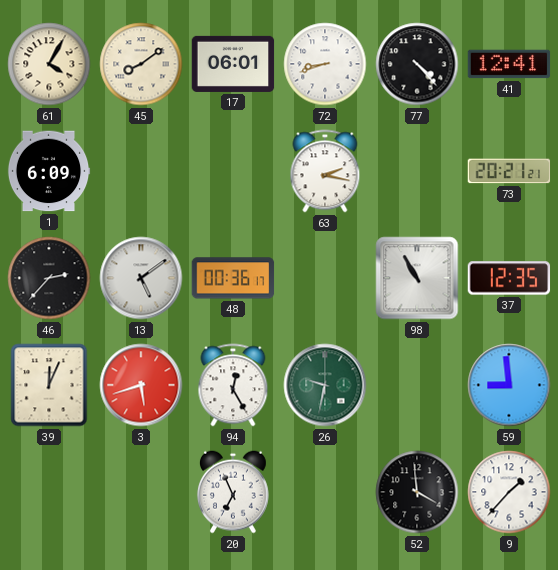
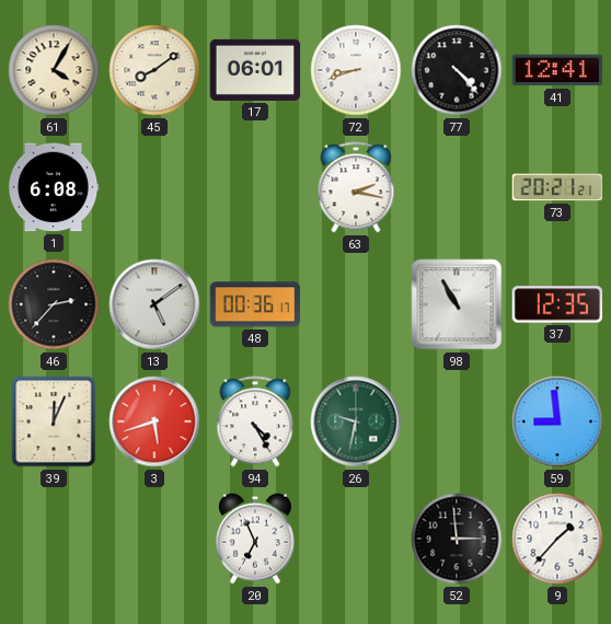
1: 6:09 -> 6:08 (54, 187)
94: 12:25 -> 4:25 (255, 421)
52: 3:59 -> 2:59 (457, 539)
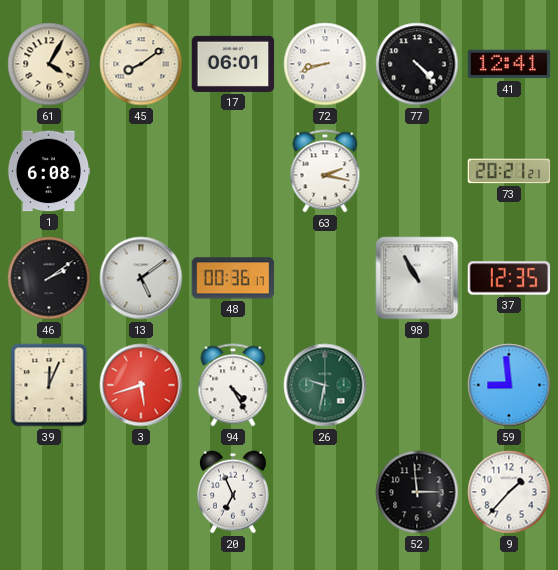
46: 2:37 -> 2:09 (49, 278)
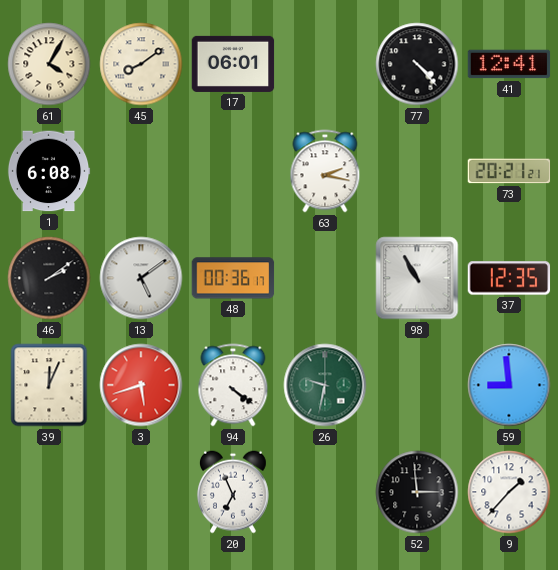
72: 8:42 -> none (325, 64)
94: 4:25 -> 4:21 (233, 385)
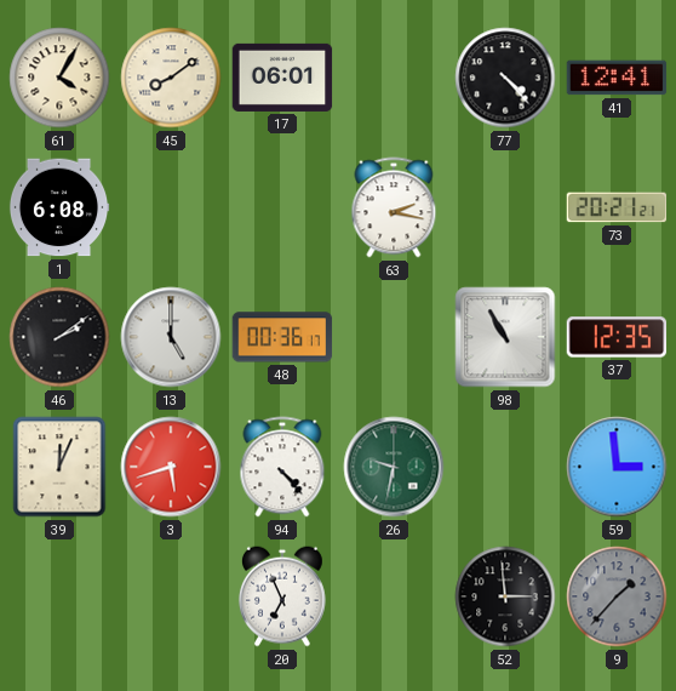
13: 5:09 -> 5:00 (171, 337)
94: 4:21 -> 4:23 (282, 467)
59: 8:59 -> 2:59 (617, 467)
9 dial: white -> grey (617, 596)
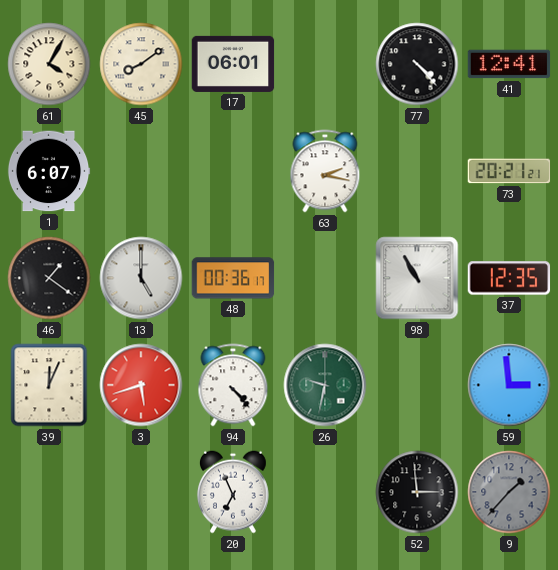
1: 6:08 -> 6:07 (49, 171)
46: 2:09 -> 1:21 (49, 278)
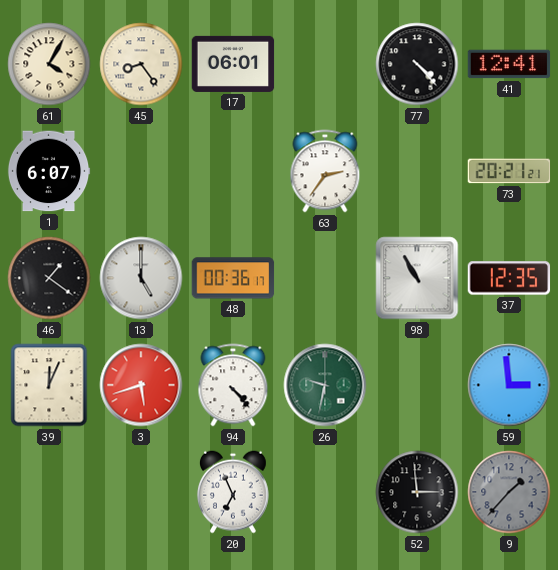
45: 8:09 -> 8:24 (141, 64)
63: 2:17 -> 2:36 (325, 171)
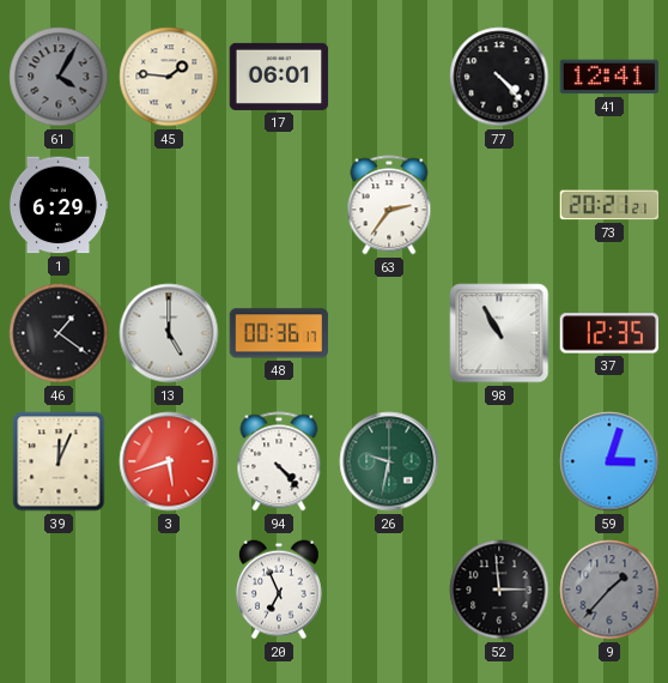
61 dial: cream -> grey (59, 77)
45: 8:24 -> 1:46 (169, 77)
1: 6:07 -> 6:29 (59, 205)
59: 2:59 -> 3:03 (609, 461)
